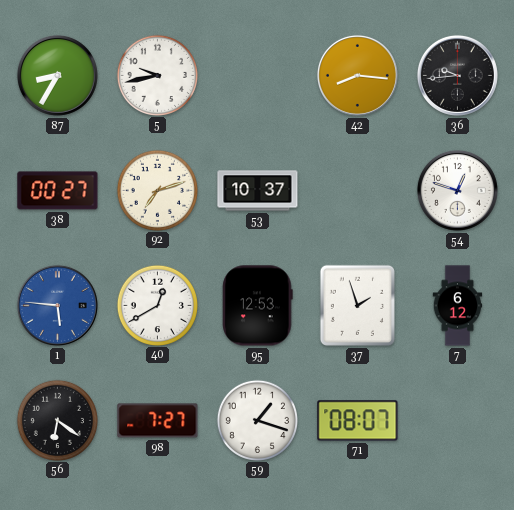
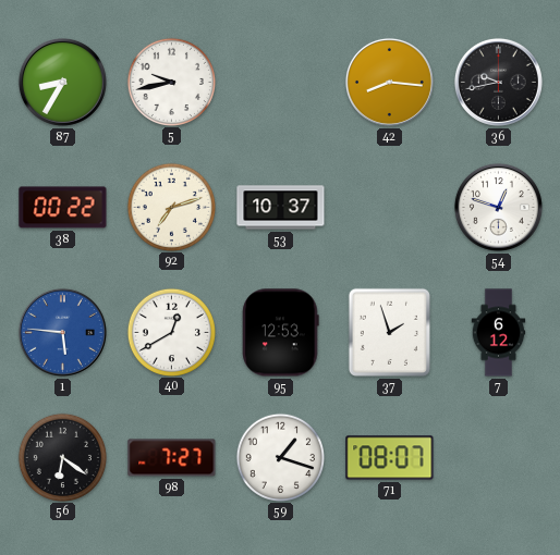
36: 9:44 -> 9:43 (498, 82)
38: 00:27 -> 00:22 (63, 208)
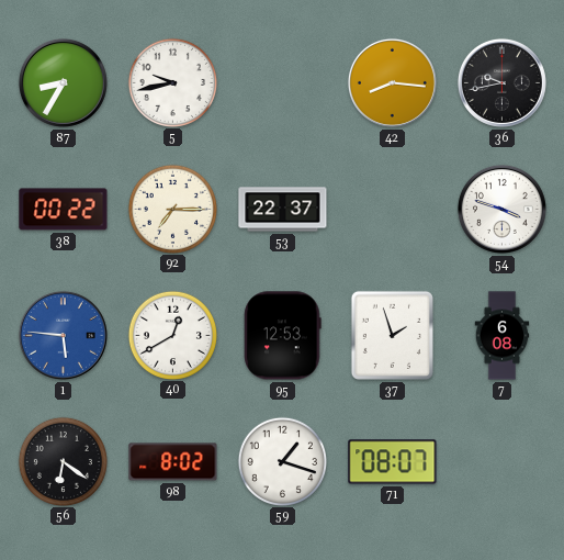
92: 7:12 -> 7:15 (172, 209)
53: 10:37 -> 22:37 (283, 210)
54: 12:48 -> 3:48 (501, 209)
7: 6:12 -> 6:08 (503, 336)
98: 7:27 -> 8:02 (173, 462)
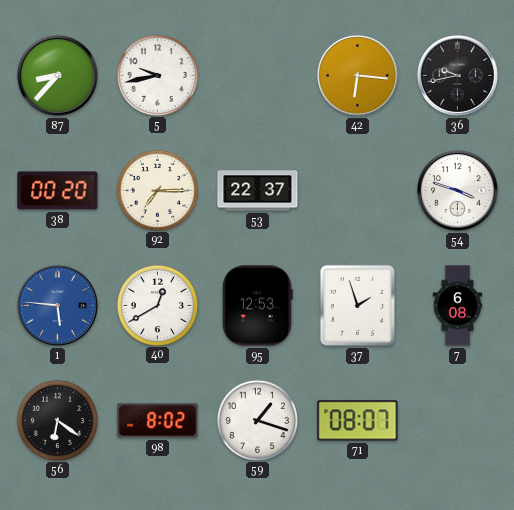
87: 8:35 -> 8:37 (57, 75)
42: 8:16 -> 6:16 (357, 75)
38: 00:22 -> 00:20 (58, 191)
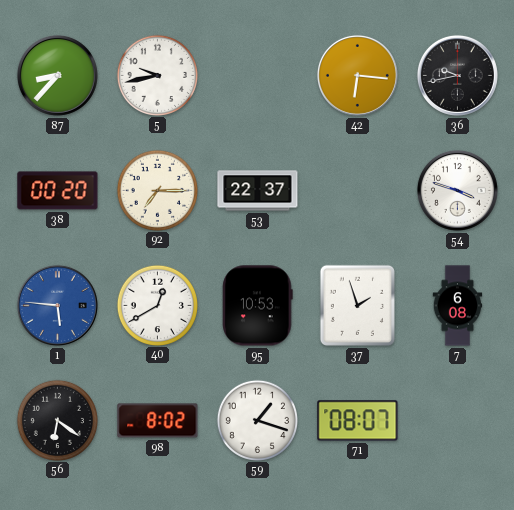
95: 12:53 -> 10:53 (258, 306)
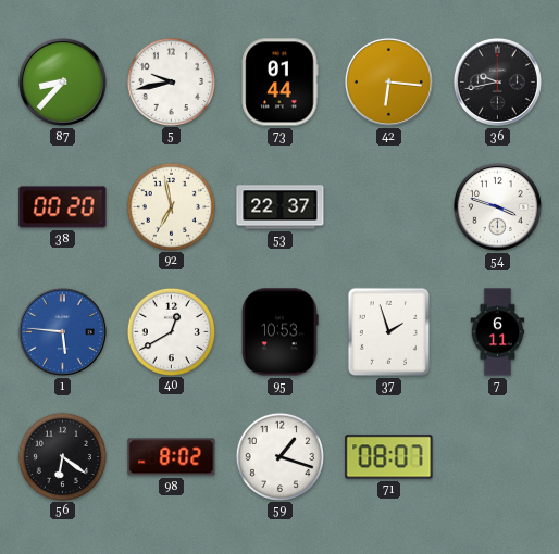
73: none -> 01:44 (279, 83)
92: 7:15 -> 6:58 (171, 206)
7: 6:08 -> 6:11 (498, 332)
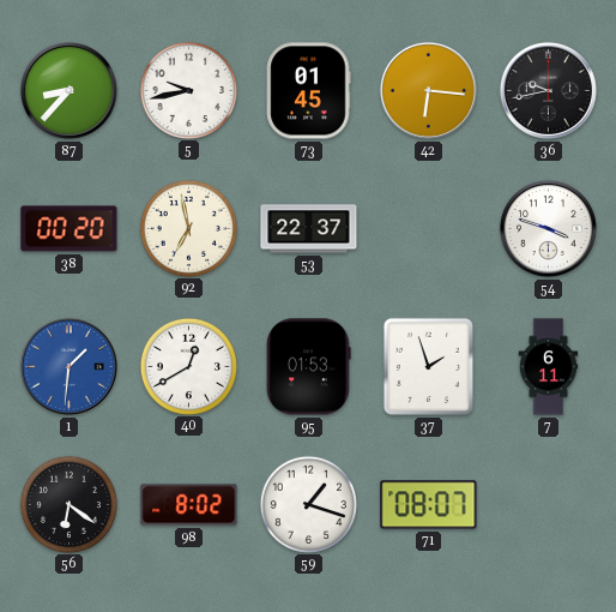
73: 01:44 -> 01:45 (308, 91)
1: 5:46 -> 1:31 (68, 366)
95: 10:53 -> 01:53 (309, 367)
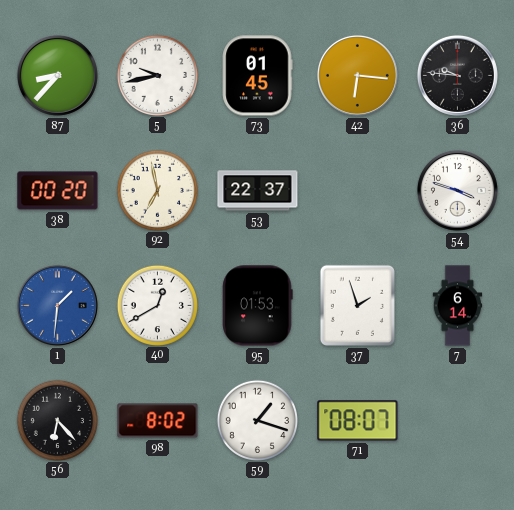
36: 9:43 -> 9:46 (457, 75)
7: 6:11 -> 6:14 (458, 306)
56: 6:21 -> 6:23 (57, 420)
